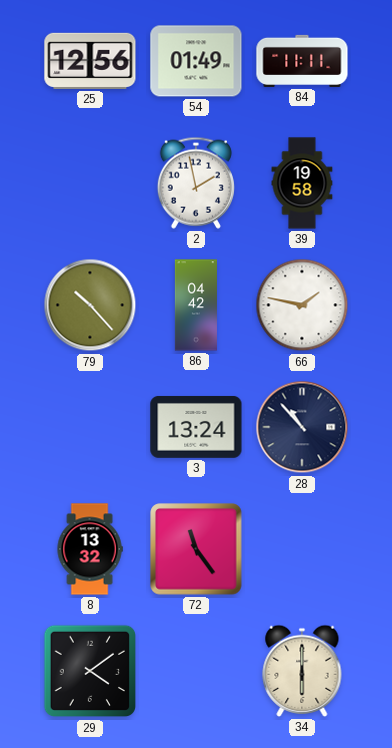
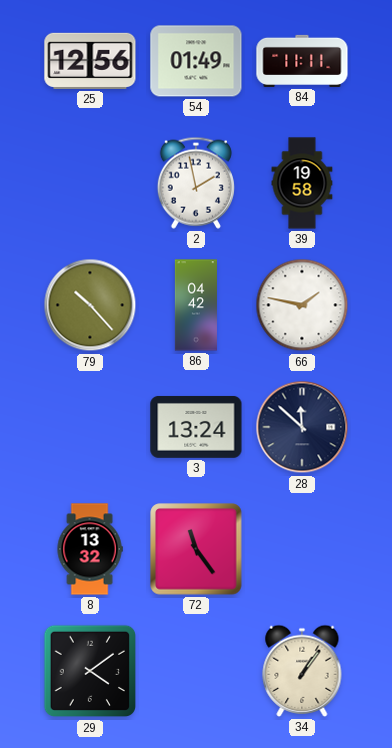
28: 10:53 -> 11:52 (302, 427)
34: 6:00 -> 1:06 (302, 671)
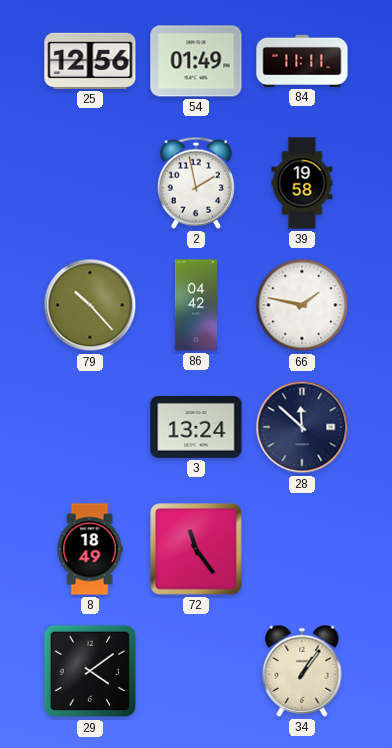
8: 13:32 -> 18:49 (90, 549)
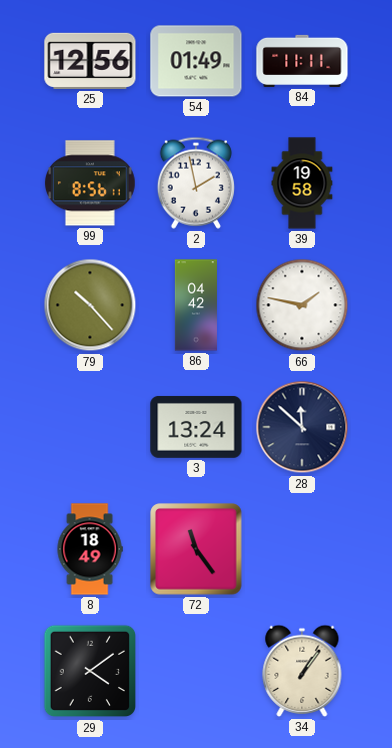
99: none -> 8:56 (90, 183)
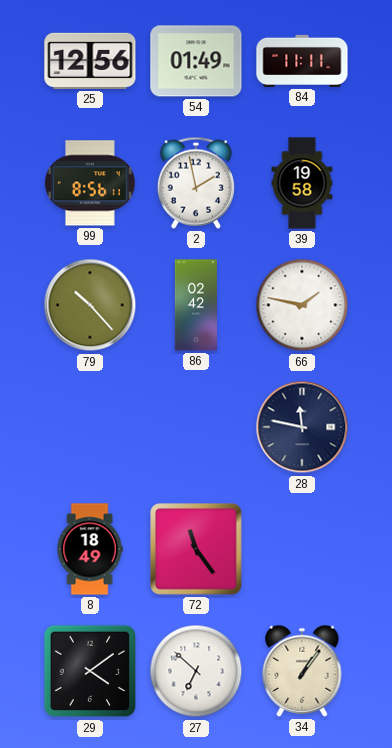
86: 04:42 -> 02:42 (196, 305)
3: 13:24 -> none (196, 427)
28: 11:52 -> 11:47 (302, 427)
27: none -> 6:52 (196, 671)
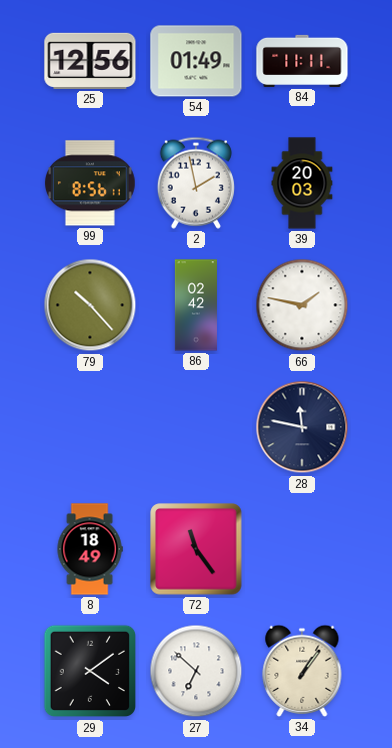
39: 19:58 -> 20:03 (302, 183)
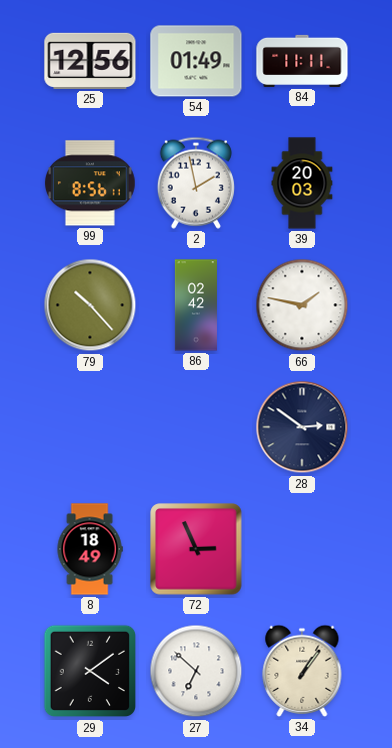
28: 11:47 -> 2:51 (302, 427)
72: 11:24 -> 2:56 (196, 549)
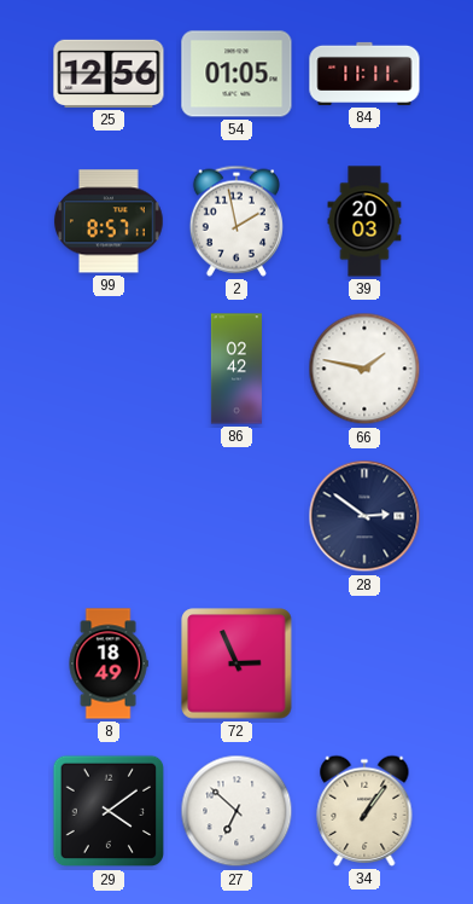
54: 01:49 -> 01:05 (237, 74)
99: 8:56 -> 8:57 (109, 221)
79: 10:23 -> none (90, 305)
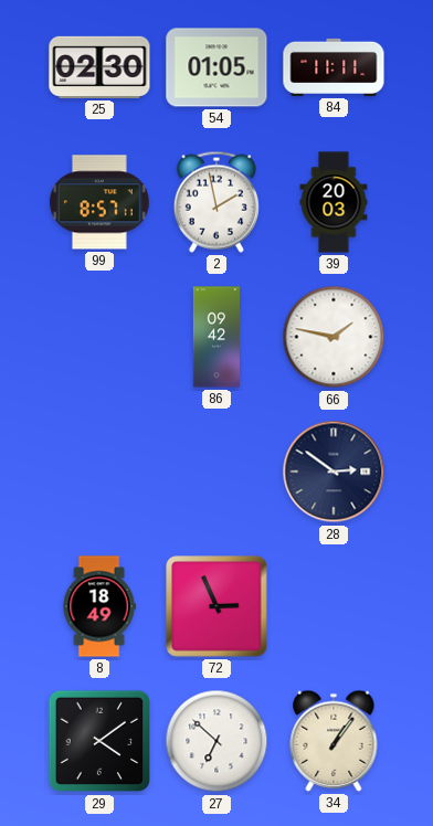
25: 12:56 -> 02:30 (99, 67)
86: 02:42 -> 09:42 (216, 337)
